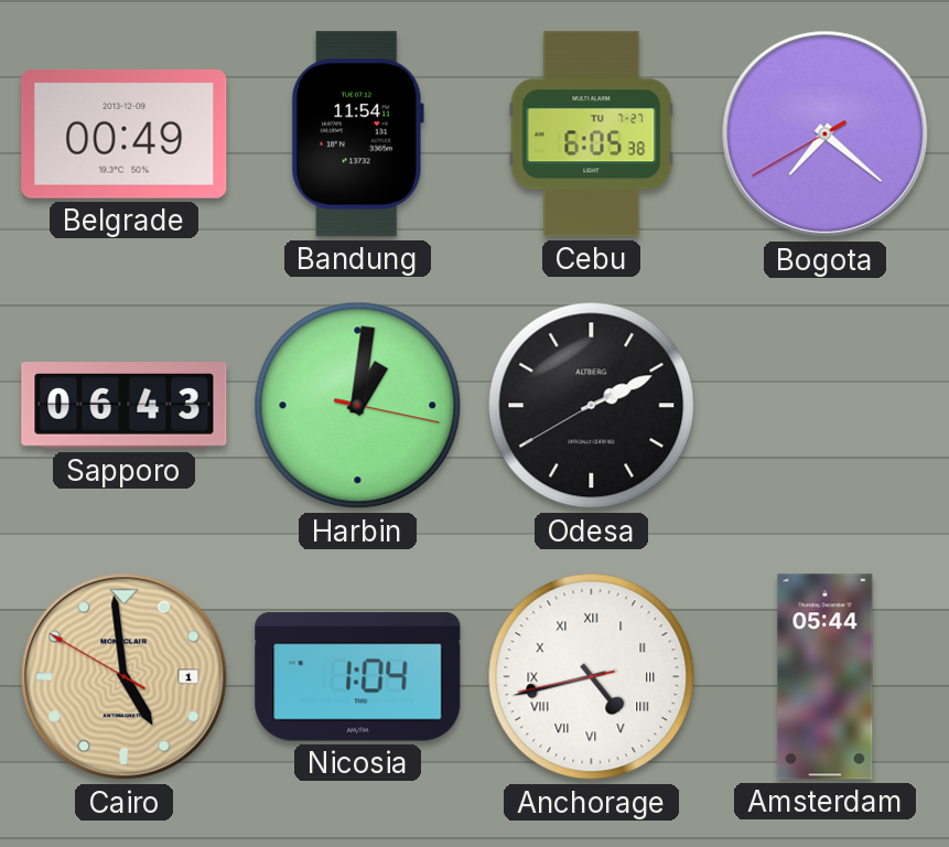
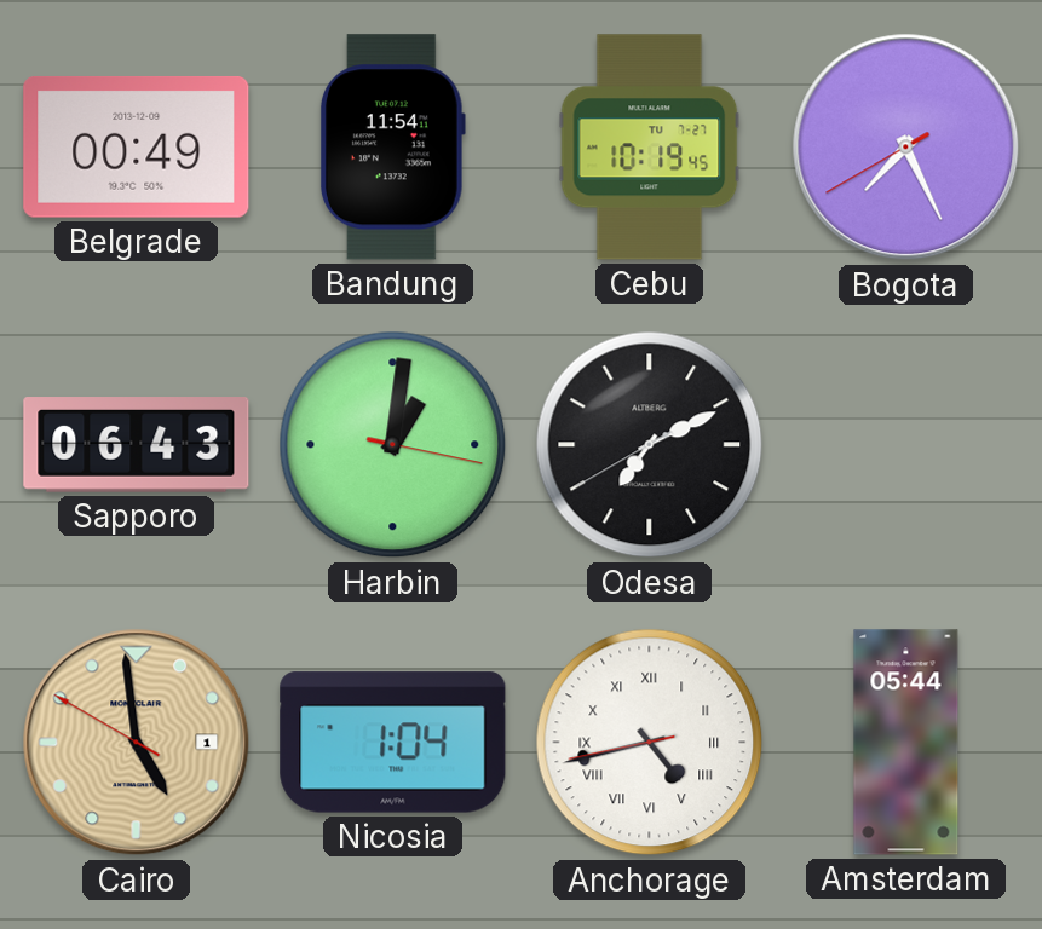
Cebu: 6:05 -> 10:19 (650, 148)
Bogota: 7:21 -> 7:25 (906, 148)
Odesa: 2:10 -> 7:10 (650, 445)
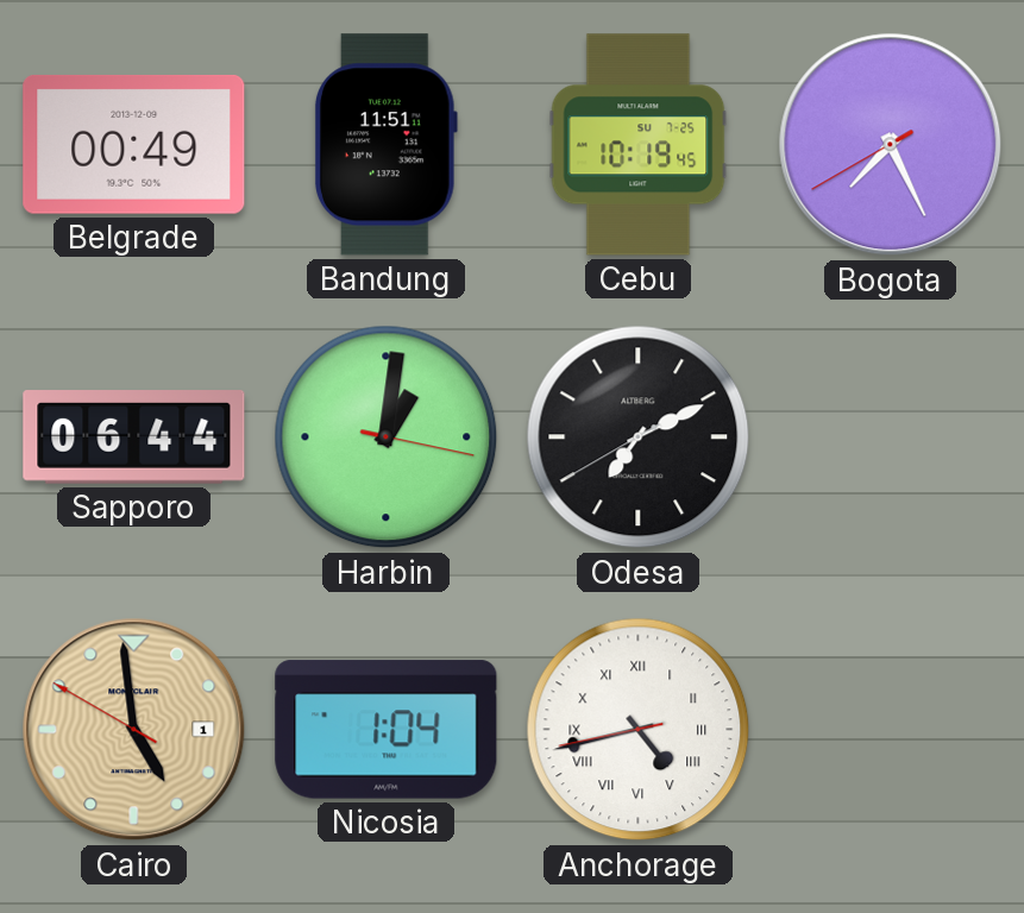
Bandung: 11:54 -> 11:51 (385, 145)
Cebu date: TU 7-27 -> SU 7-25 (639, 145)
Sapporo: 06:43 -> 06:44 (134, 437)
Amsterdam: 05:44 -> none (906, 743)
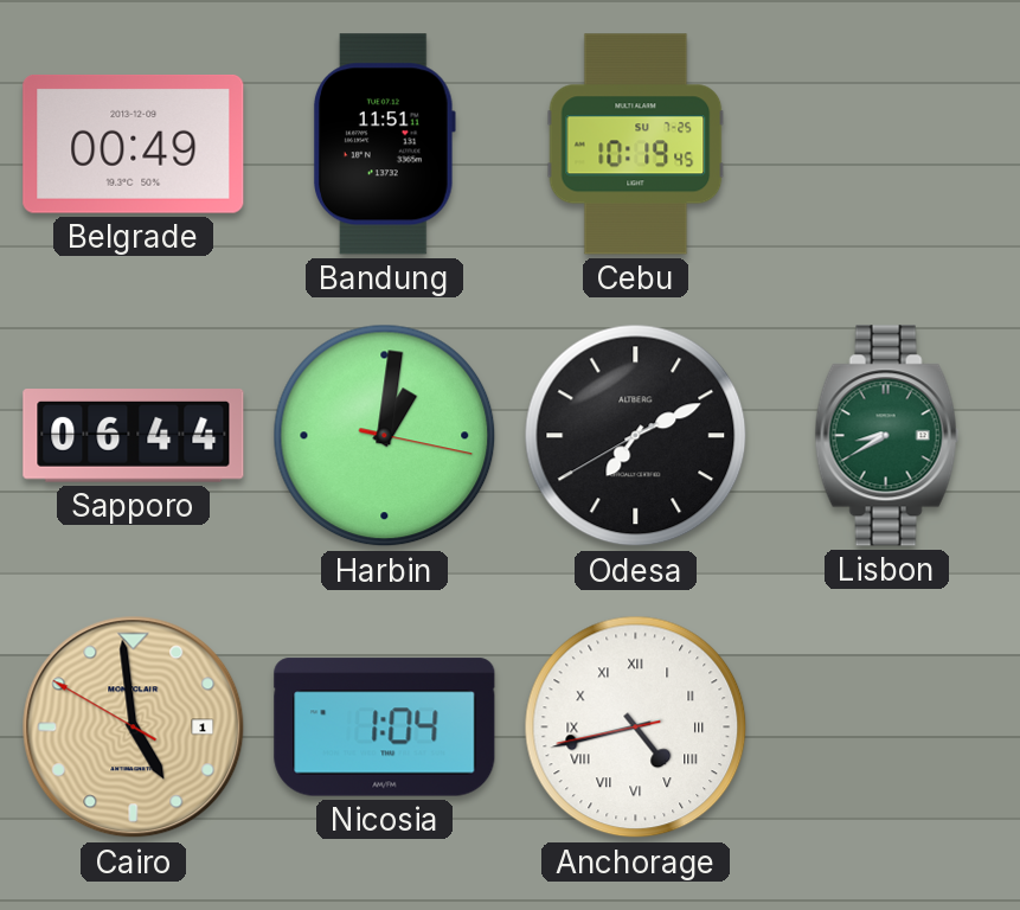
Bogota: 7:25 -> none (891, 145)
Lisbon: none -> 8:40 (887, 436)
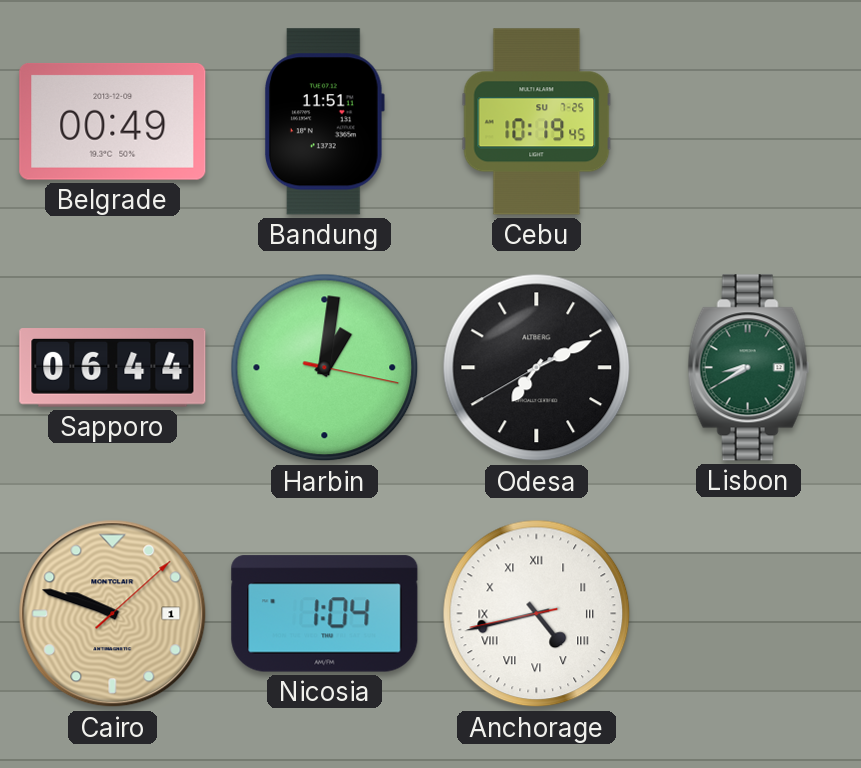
Cairo: 4:58 -> 9:48 (113, 614)
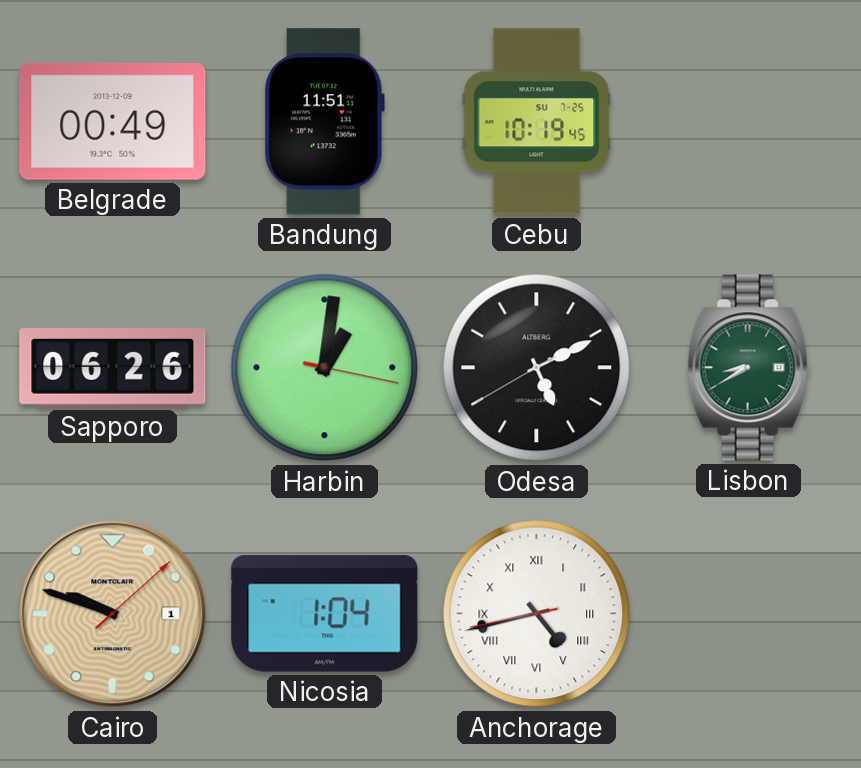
Sapporo: 06:44 -> 06:26 (113, 368)
Odesa: 7:10 -> 5:10 (537, 368)
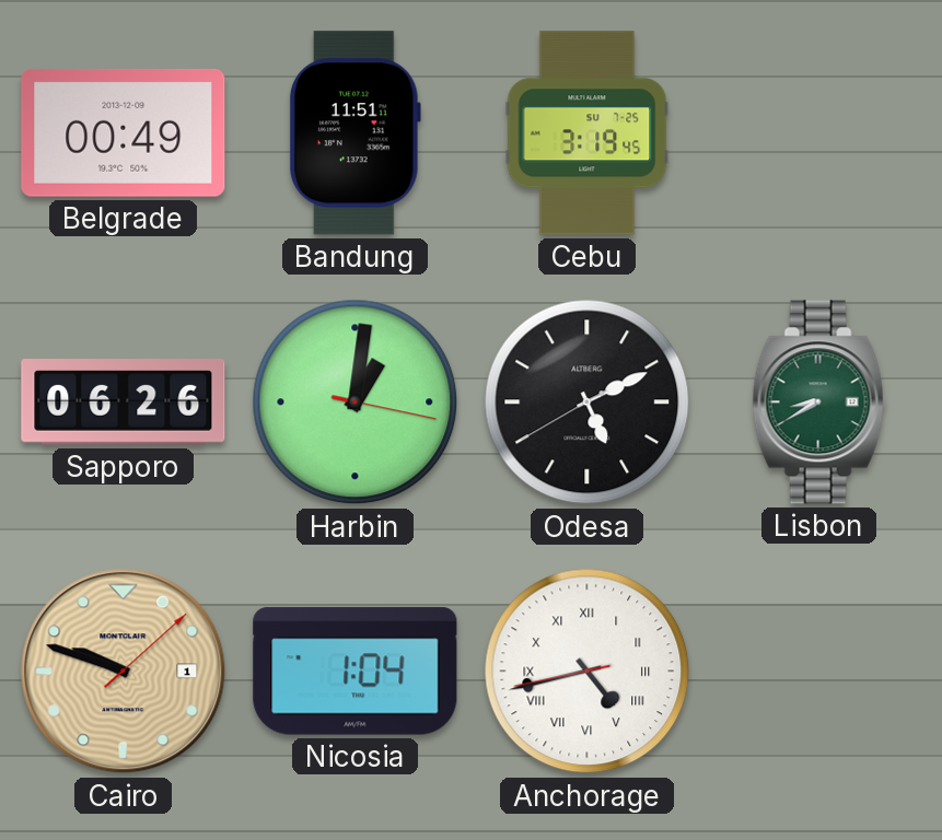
Cebu: 10:19 -> 3:19 (588, 133)
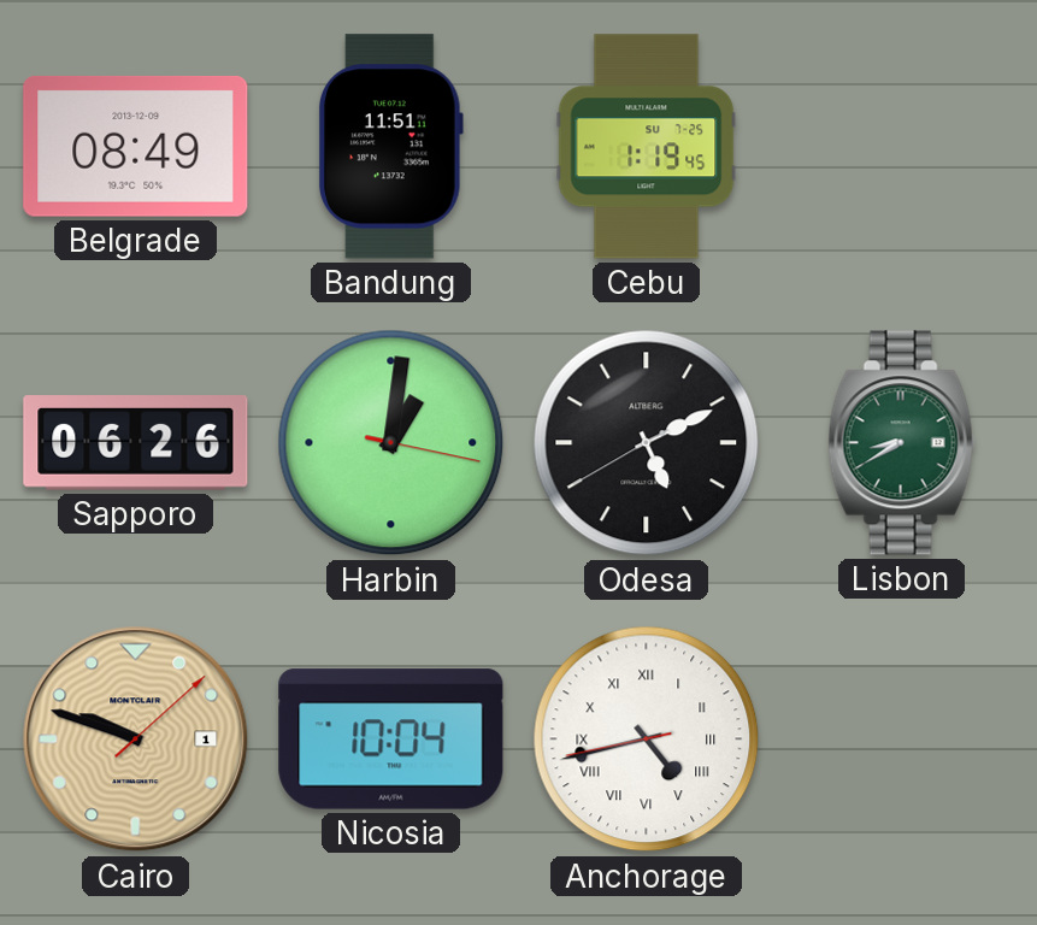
Belgrade: 00:49 -> 08:49 (136, 146)
Cebu: 3:19 -> 1:19 (647, 147)
Nicosia: 1:04 -> 10:04 (391, 740)
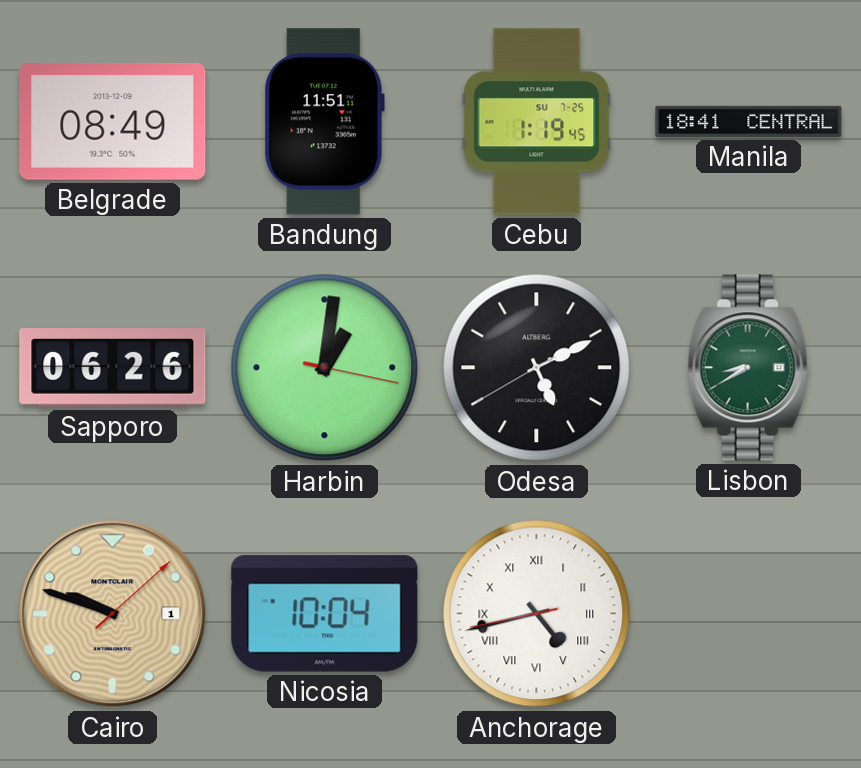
Manila: none -> 18:41 (749, 121)
